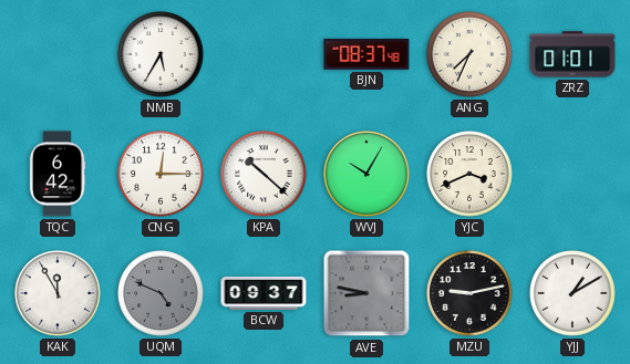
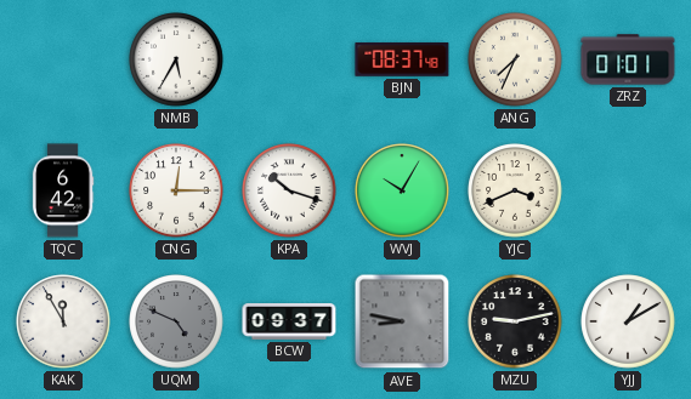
KPA: 10:22 -> 10:18 (289, 190)
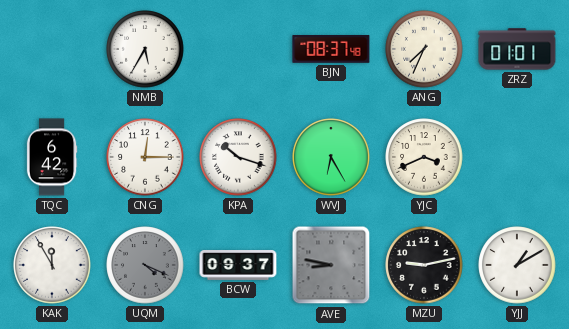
WVJ: 10:05 -> 6:25 (331, 157)
UQM: 4:49 -> 4:19 (145, 265)
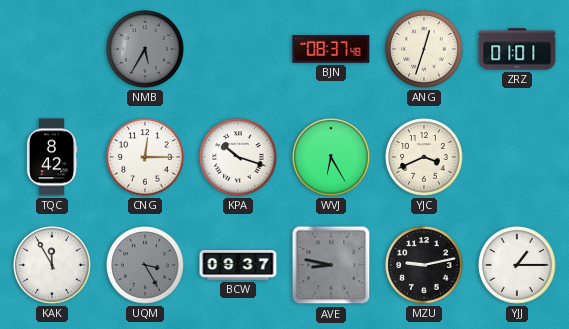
NMB dial: white -> grey (145, 49)
ANG: 7:34 -> 12:33 (424, 49)
TQC: 6:42 -> 8:42 (52, 157)
UQM: 4:19 -> 3:25 (145, 265)
YJJ: 1:10 -> 1:15 (517, 265)
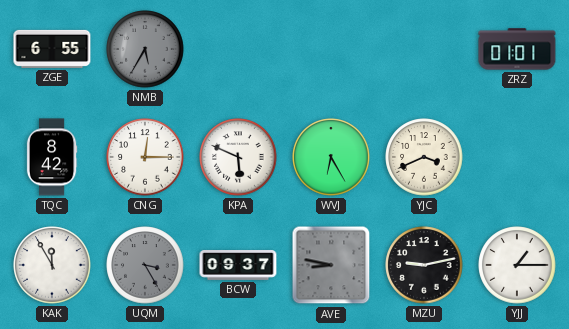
ZGE: none -> 6:55 (52, 49)
BJN: 08:37 -> none (331, 50)
ANG: 12:33 -> none (424, 49)
KPA: 10:18 -> 5:49 (238, 157)
